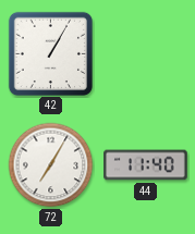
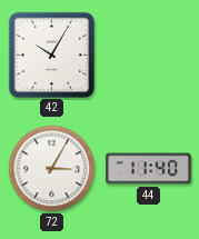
42: 1:05 -> 10:05 (51, 54)
72: 7:05 -> 3:05 (52, 169)
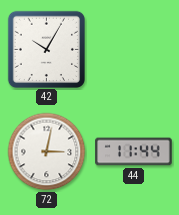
72: 3:05 -> 3:02 (47, 152)
44: 11:40 -> 11:44 (134, 152)
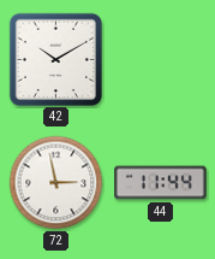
42: 10:05 -> 10:10 (55, 59)
72: 3:02 -> 2:58 (56, 183)
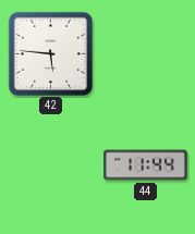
42: 10:10 -> 5:46 (50, 53)
72: 2:58 -> none (56, 183)
